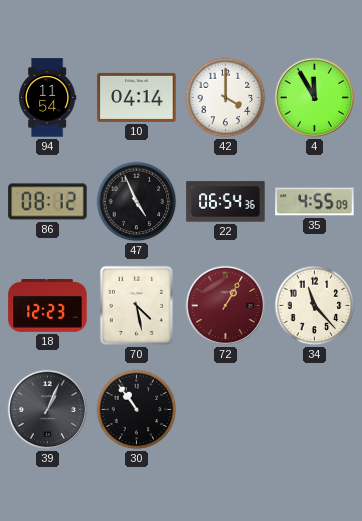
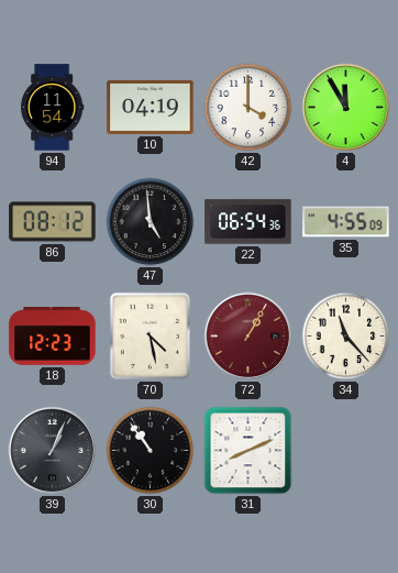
10: 04:14 -> 04:19 (151, 107)
47: 4:56 -> 4:59 (151, 222)
31: none -> 8:11 (248, 451)
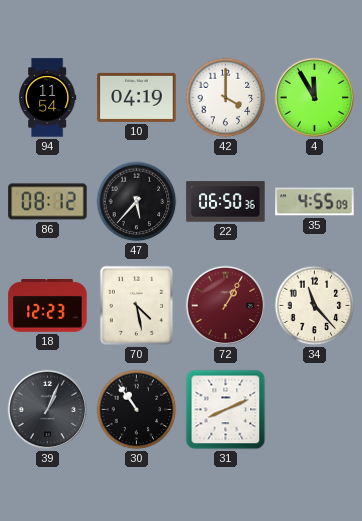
47: 4:59 -> 5:37 (137, 202)
22: 06:54 -> 06:50 (226, 202)
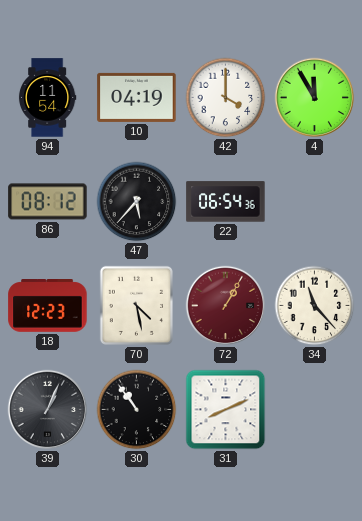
22: 06:50 -> 06:54 (226, 202)
35: 4:55 -> none (315, 202)
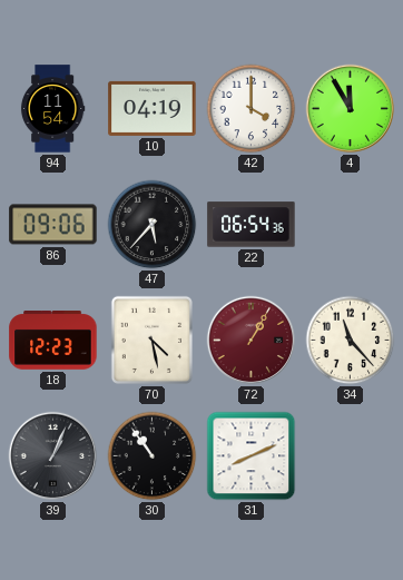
86: 08:12 -> 09:06 (53, 225)
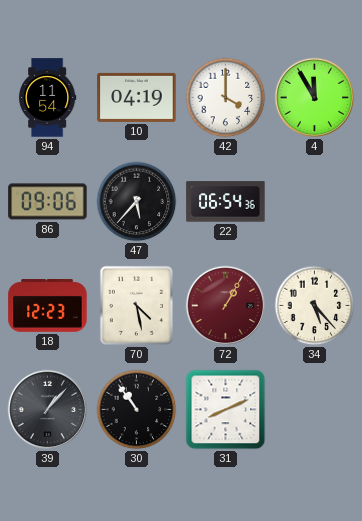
34: 11:23 -> 5:23 (315, 306)
39: 1:04 -> 1:07 (48, 410)
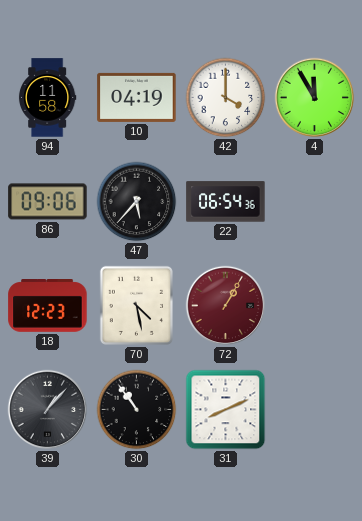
94: 11:54 -> 11:58 (47, 98)
34: 5:23 -> none (315, 306)
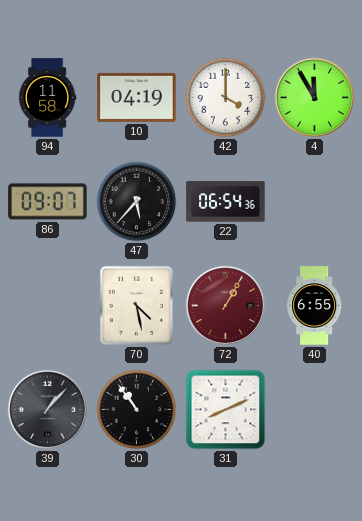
86: 09:06 -> 09:07 (48, 202)
18: 12:23 -> none (48, 306)
40: none -> 6:55 (315, 306)
